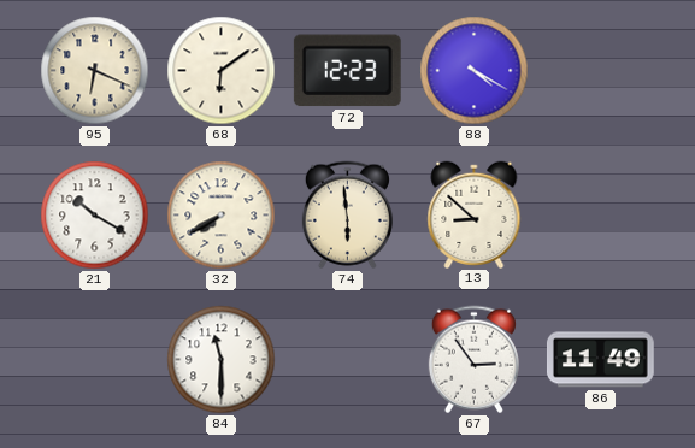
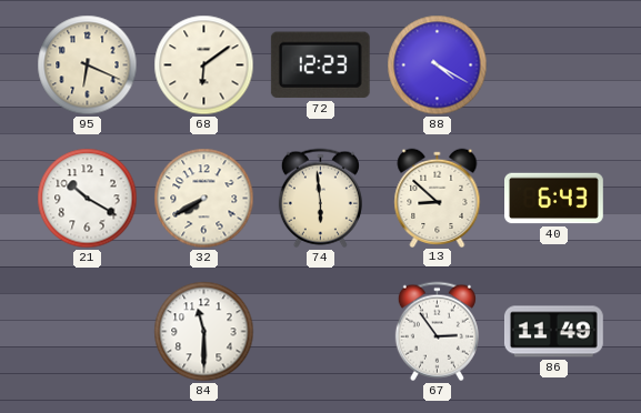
40: none -> 6:43 (554, 199)
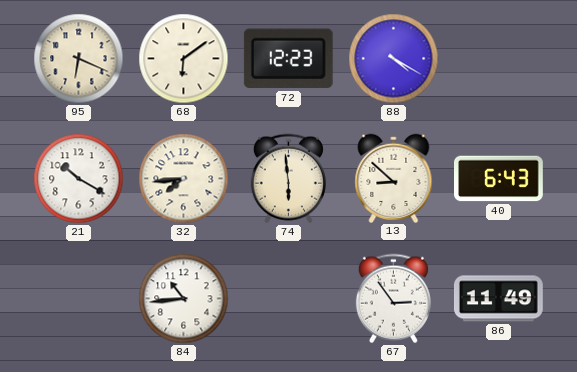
32: 7:40 -> 7:44 (184, 179)
84: 11:30 -> 10:44 (184, 299)
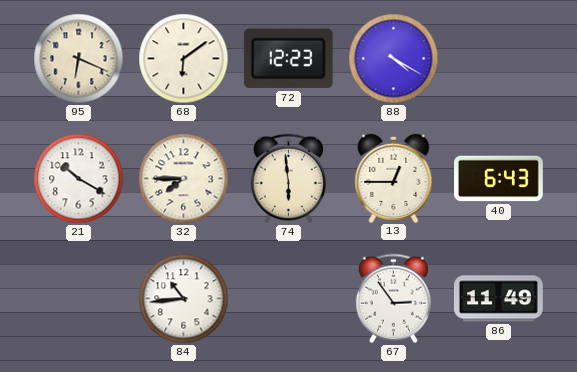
32: 7:44 -> 7:45 (184, 179)
13: 8:52 -> 12:45 (394, 178)
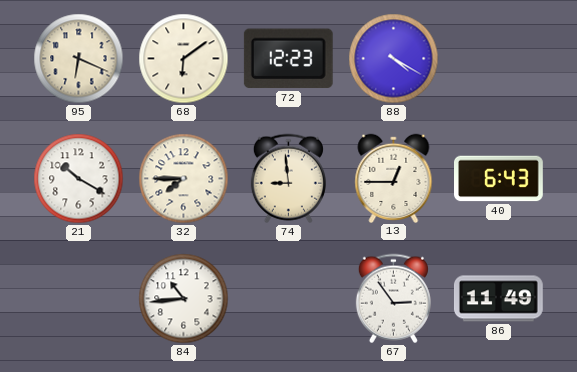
74: 5:59 -> 8:59 (288, 179)
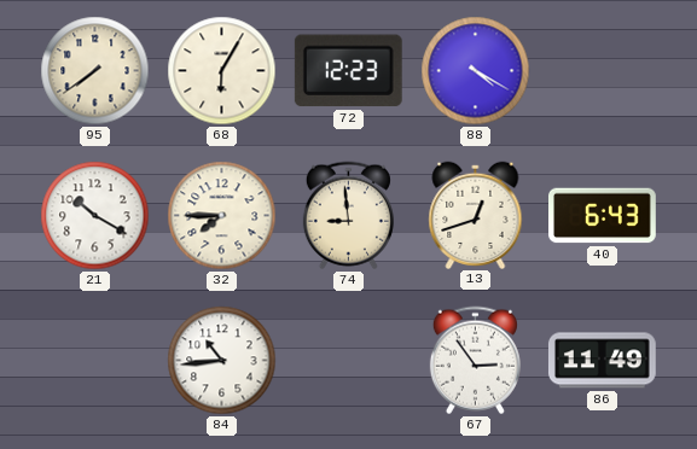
95: 6:19 -> 7:39 (95, 71)
68: 6:09 -> 6:05 (222, 71)
13: 12:45 -> 12:42 (476, 215)
